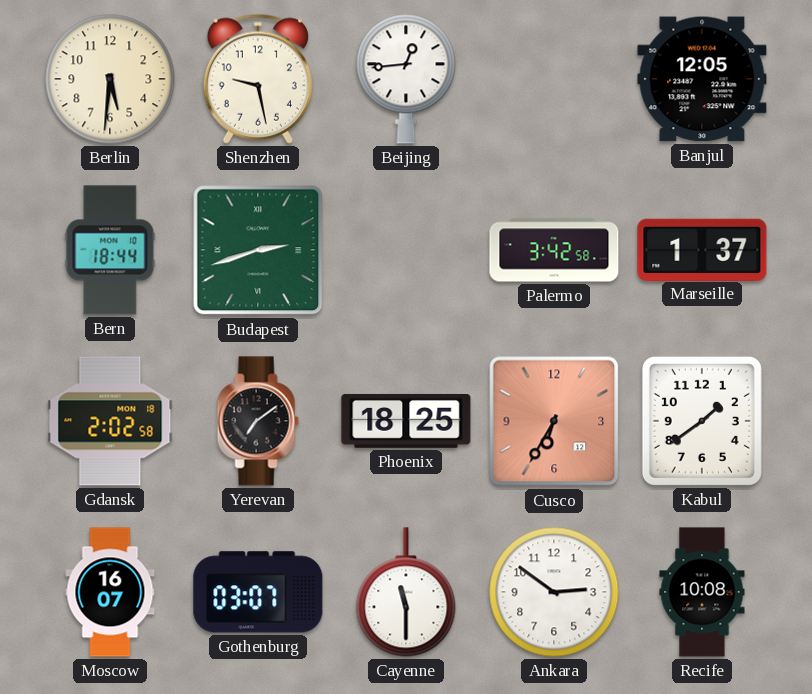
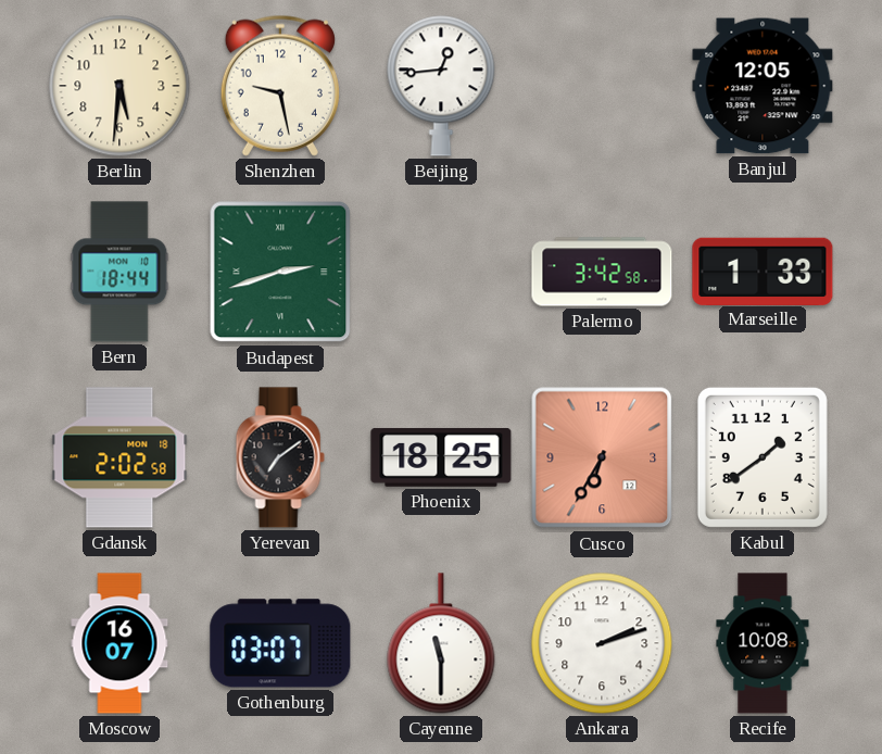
Marseille: 1:37 -> 1:33 (763, 271)
Ankara: 2:51 -> 2:12 (602, 643)
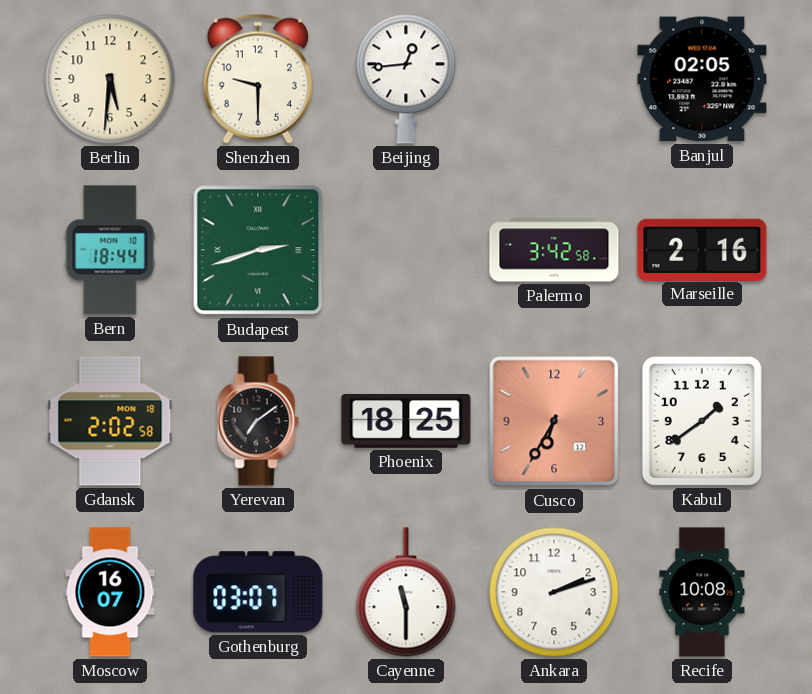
Shenzhen: 9:28 -> 9:30 (258, 79)
Banjul: 12:05 -> 02:05 (702, 79)
Marseille: 1:33 -> 2:16 (702, 249)
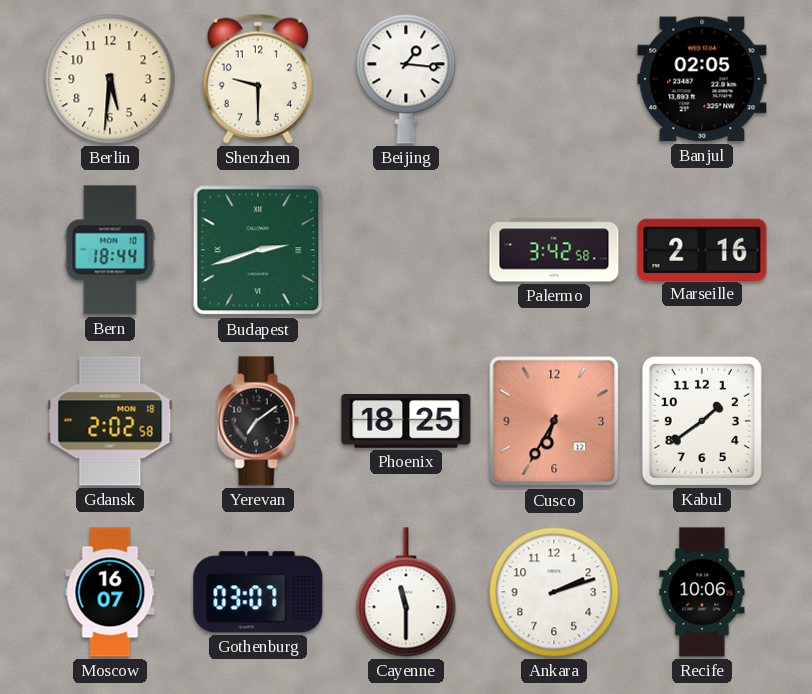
Beijing: 12:44 -> 1:16 (406, 79)
Recife: 10:08 -> 10:06 (702, 592)
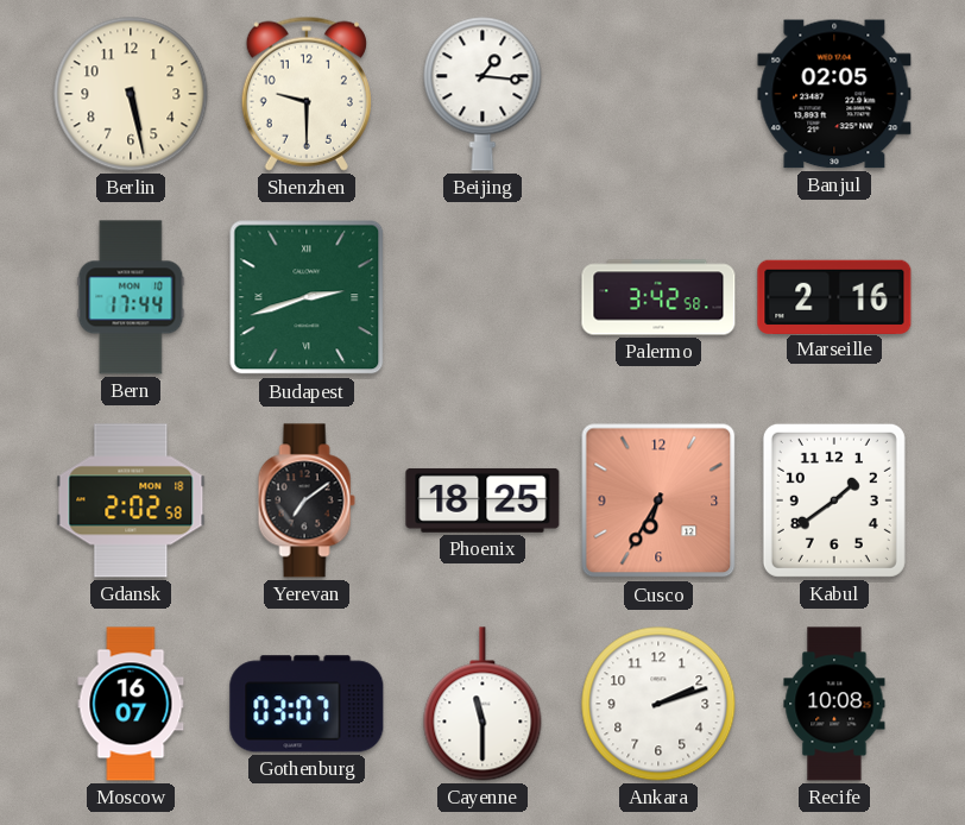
Berlin: 5:31 -> 5:28 (131, 94)
Bern: 18:44 -> 17:44 (131, 297)
Recife: 10:06 -> 10:08 (834, 704)
